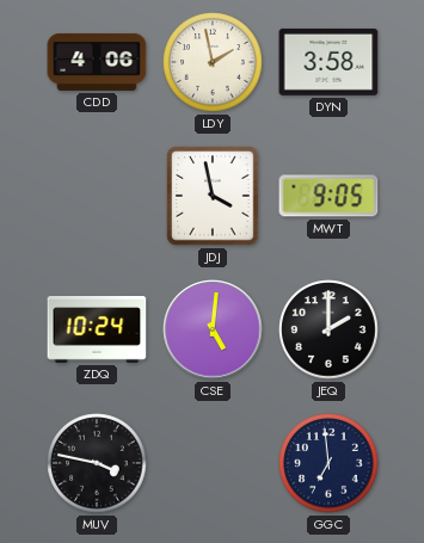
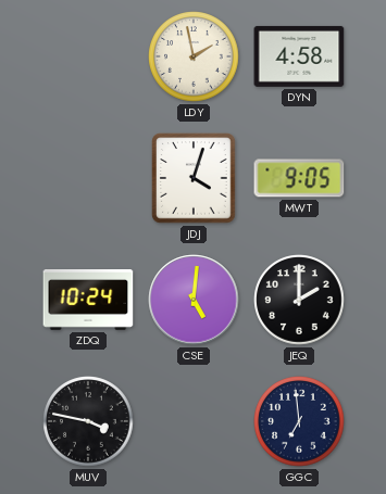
CDD: 4:06 -> none (97, 62)
DYN: 3:58 -> 4:58 (299, 56)
JDJ: 3:58 -> 4:03 (194, 178)
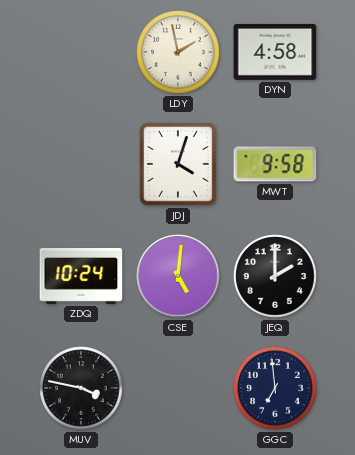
MWT: 9:05 -> 9:58 (275, 164)
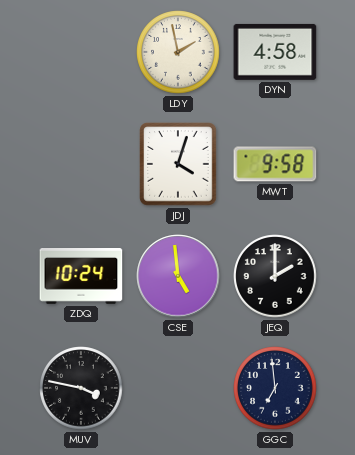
CSE: 5:01 -> 4:59 (178, 276)
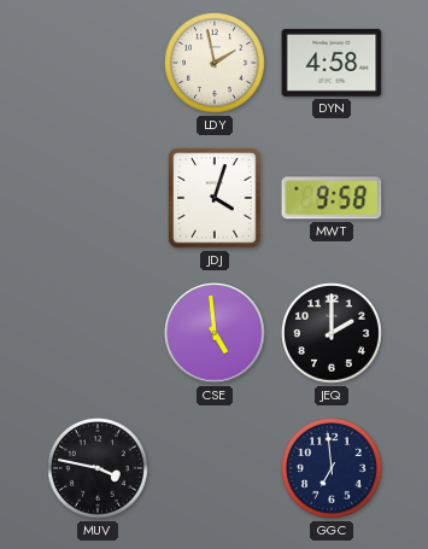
ZDQ: 10:24 -> none (81, 277)
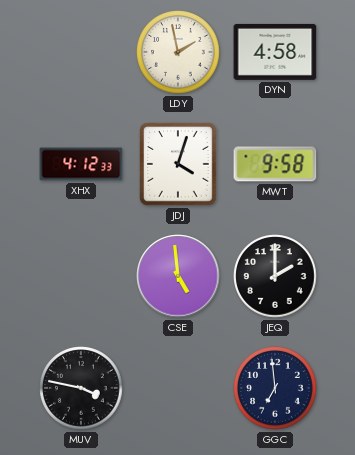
XHX: none -> 4:12 (81, 164)
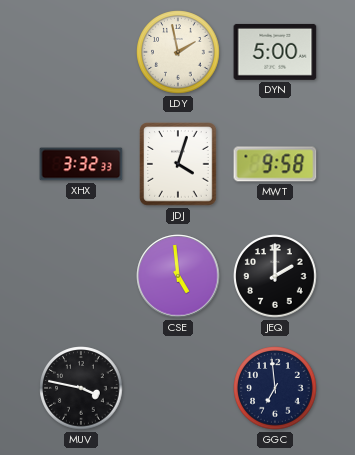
DYN: 4:58 -> 5:00 (275, 52)
XHX: 4:12 -> 3:32 (81, 164)
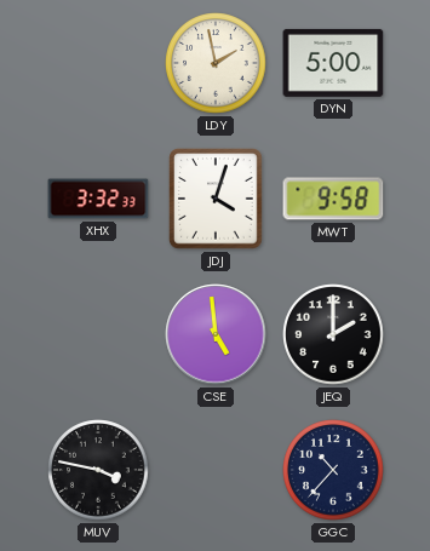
GGC: 6:59 -> 10:37 (333, 470)
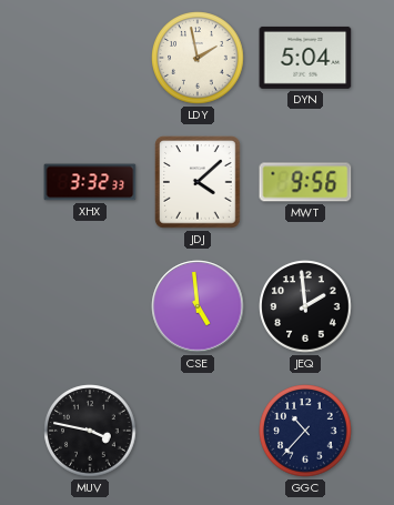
DYN: 5:00 -> 5:04 (305, 58)
JDJ: 4:03 -> 4:08 (198, 182)
MWT: 9:58 -> 9:56 (305, 182)
JEQ: 2:00 -> 1:59 (305, 306)
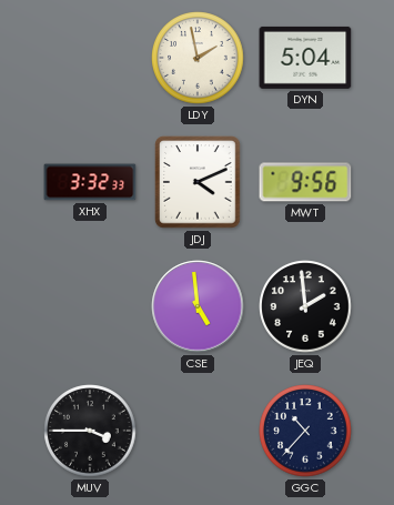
JDJ: 4:08 -> 4:11 (198, 182)
MUV: 3:47 -> 3:45 (90, 431)
